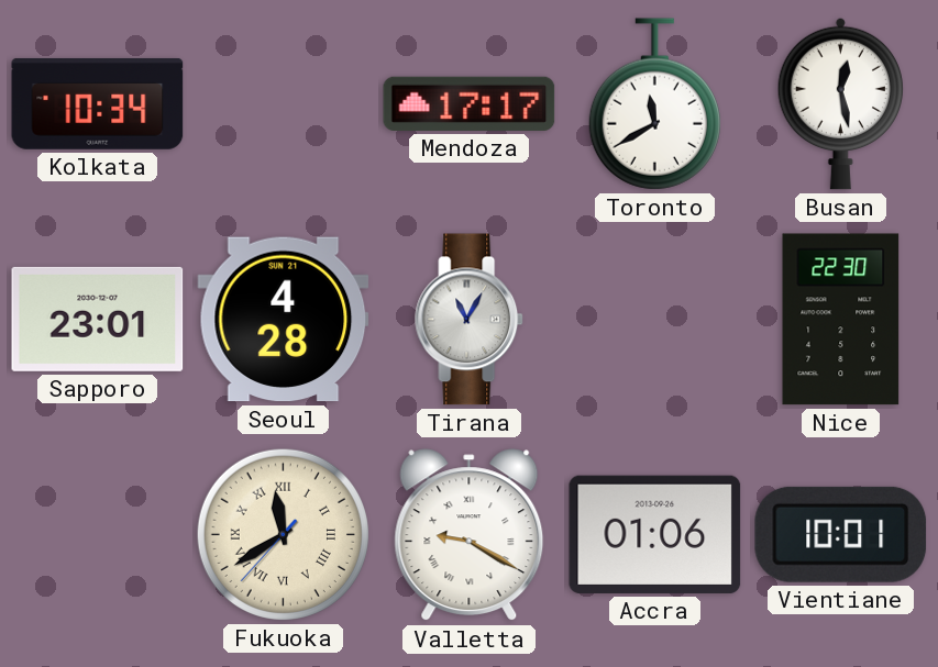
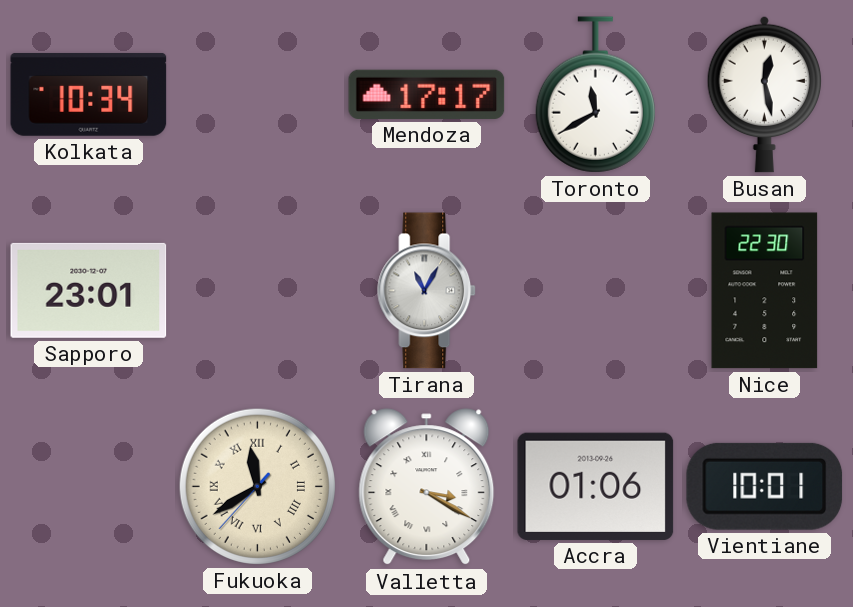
Seoul: 4:28 -> none (284, 320)
Valletta: 9:20 -> 3:20 (427, 487)
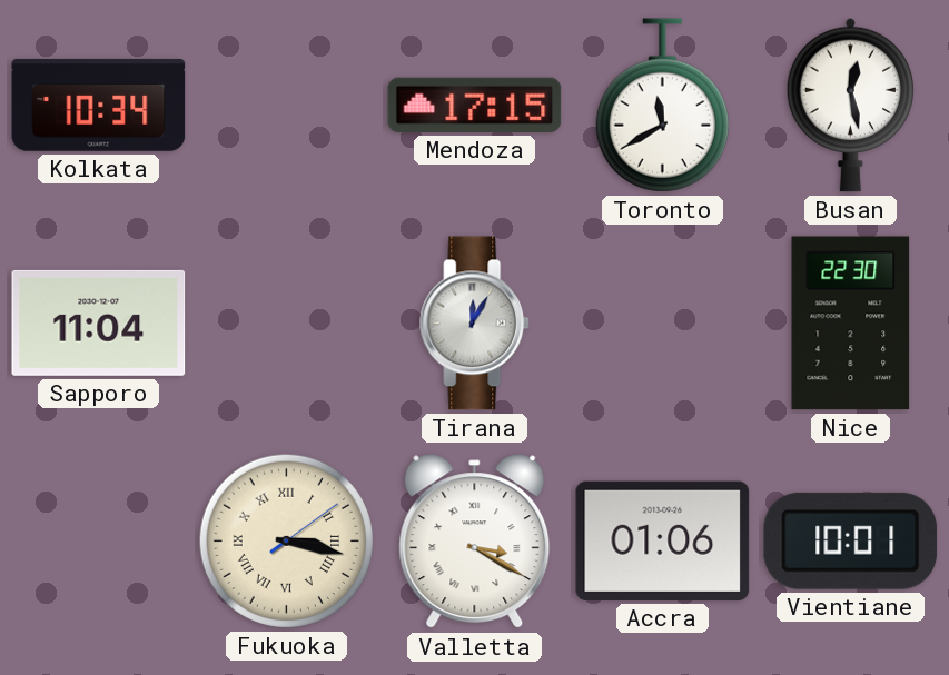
Mendoza: 17:17 -> 17:15 (475, 105)
Sapporo: 23:01 -> 11:04 (99, 322)
Tirana: 11:05 -> 12:05 (475, 324)
Fukuoka: 11:39 -> 3:17 (286, 540)
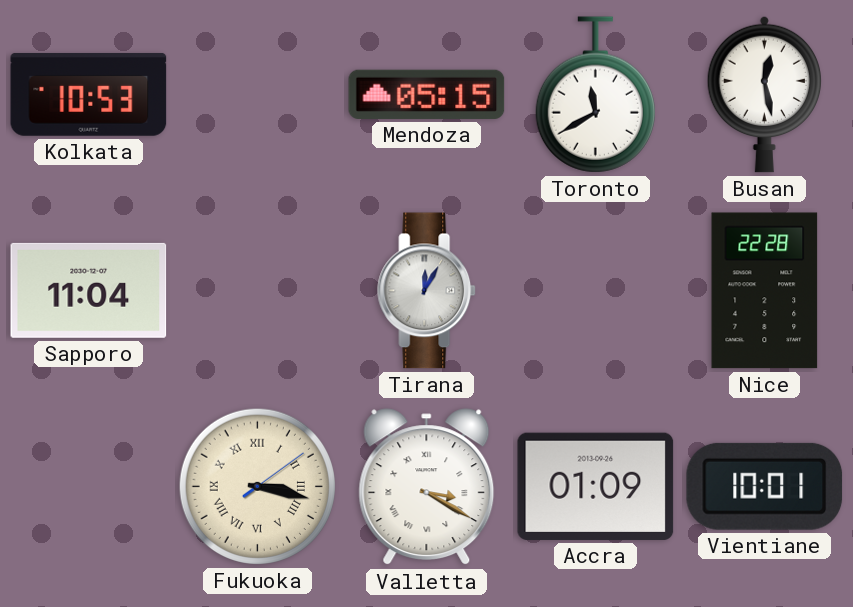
Kolkata: 10:34 -> 10:53 (89, 94)
Mendoza: 17:15 -> 05:15 (427, 94)
Nice: 22:30 -> 22:28 (765, 291)
Accra: 01:06 -> 01:09 (596, 486)
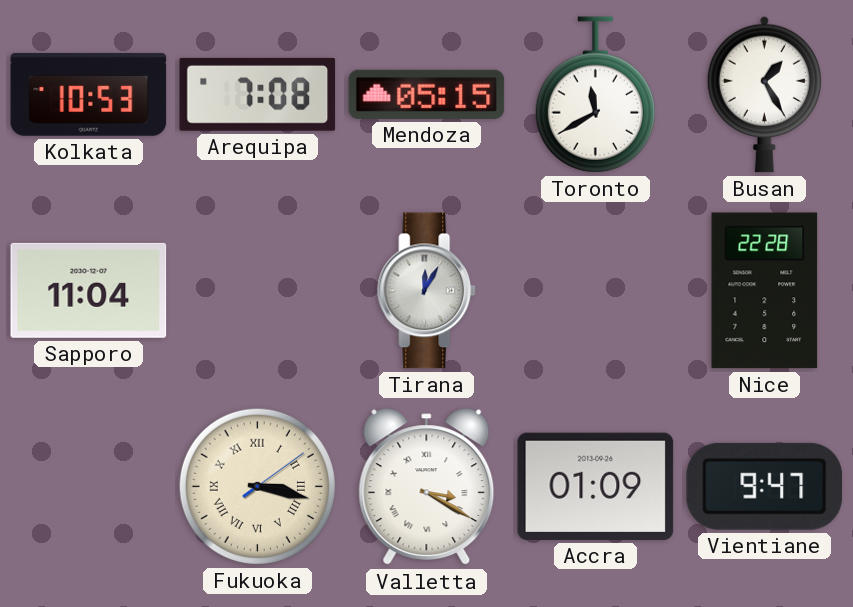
Arequipa: none -> 7:08 (258, 94)
Busan: 12:28 -> 1:25 (765, 94)
Vientiane: 10:01 -> 9:47 (765, 486)
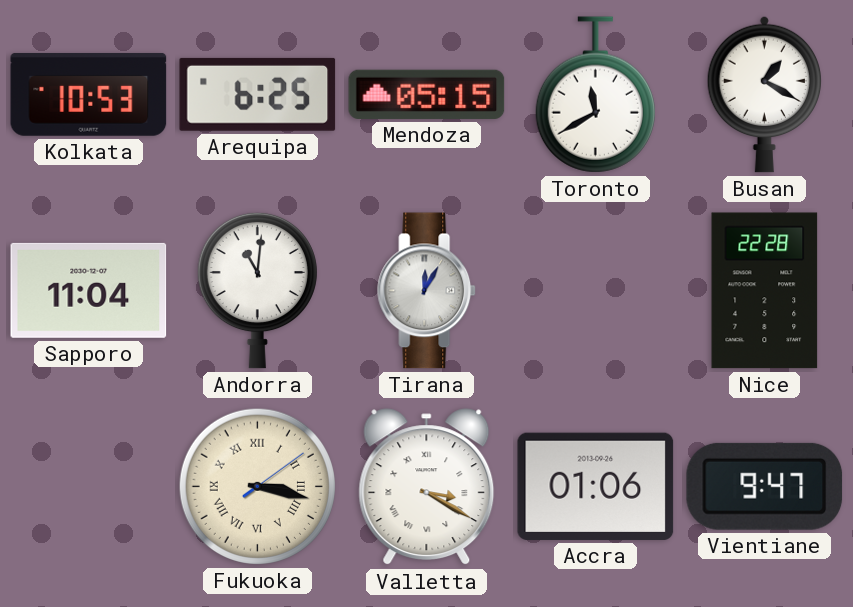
Arequipa: 7:08 -> 6:25 (258, 94)
Busan: 1:25 -> 1:20 (765, 94)
Andorra: none -> 11:01 (257, 290)
Accra: 01:09 -> 01:06 (596, 486)
